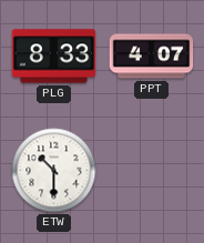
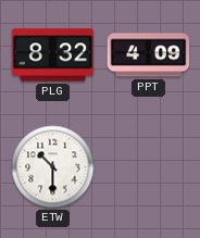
PLG: 8:33 -> 8:32 (53, 55)
PPT: 4:07 -> 4:09 (149, 55)
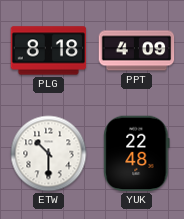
PLG: 8:32 -> 8:18 (49, 51)
YUK: none -> 22:48 (137, 154)
